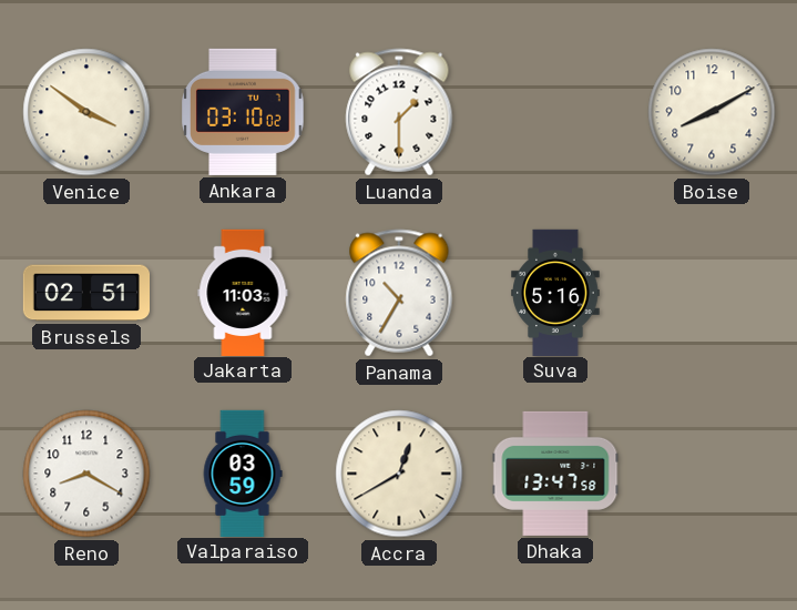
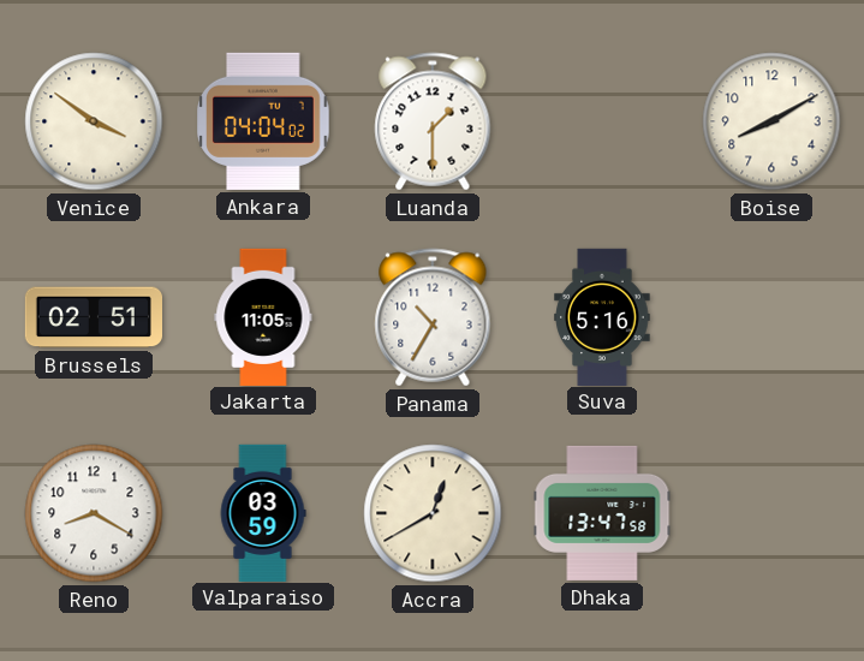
Ankara: 03:10 -> 04:04 (263, 121)
Jakarta: 11:03 -> 11:05 (263, 316)
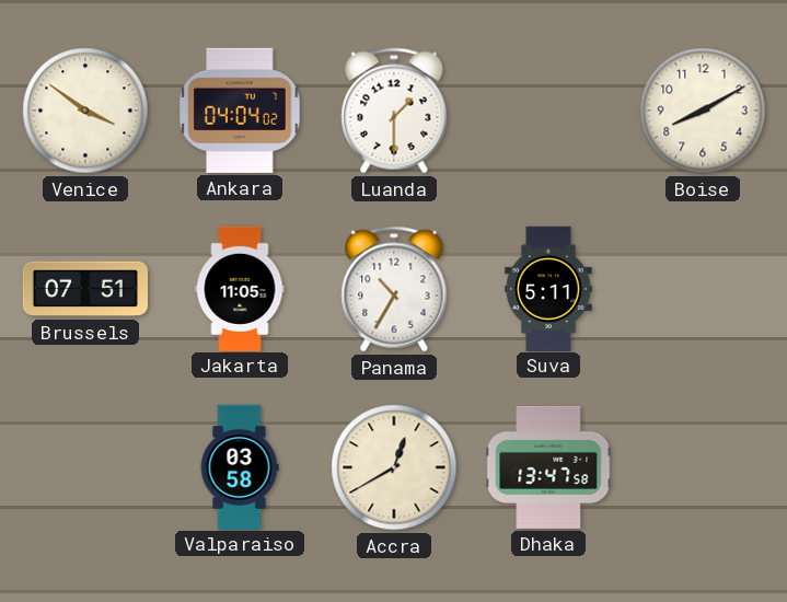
Brussels: 02:51 -> 07:51 (84, 289)
Suva: 5:16 -> 5:11 (548, 288)
Reno: 8:20 -> none (94, 513)
Valparaiso: 03:59 -> 03:58 (240, 466)
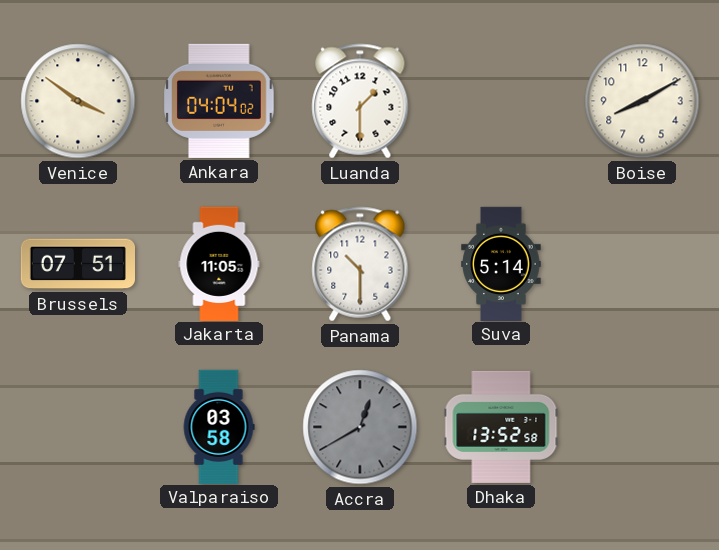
Panama: 10:35 -> 10:30 (360, 264)
Suva: 5:11 -> 5:14 (501, 263)
Accra dial: cream -> grey (360, 427)
Dhaka: 13:47 -> 13:52 (501, 427)
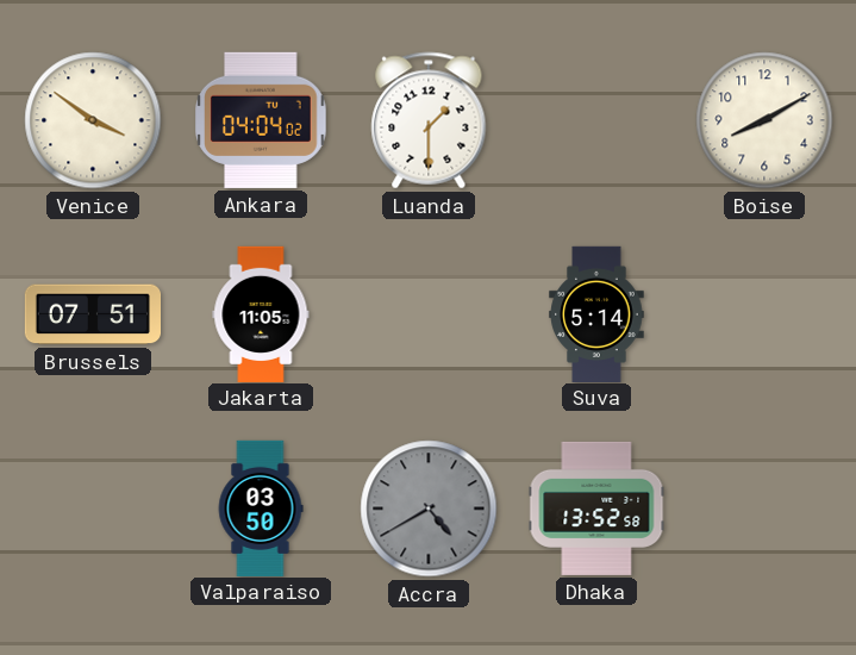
Panama: 10:30 -> none (360, 264)
Valparaiso: 03:58 -> 03:50 (261, 507)
Accra: 12:40 -> 4:40 (429, 509)
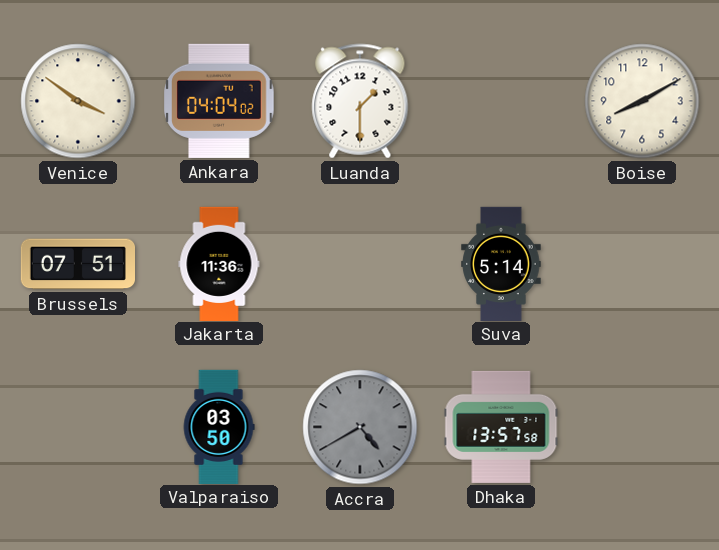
Jakarta: 11:05 -> 11:36 (219, 263)
Dhaka: 13:52 -> 13:57 (501, 427)
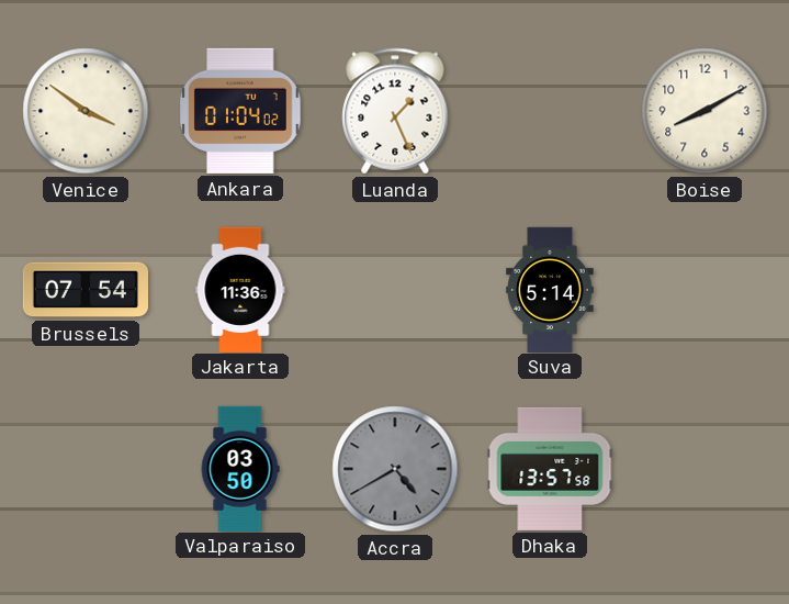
Ankara: 04:04 -> 01:04 (240, 111)
Luanda: 1:30 -> 1:26 (395, 111)
Brussels: 07:51 -> 07:54 (84, 290)
